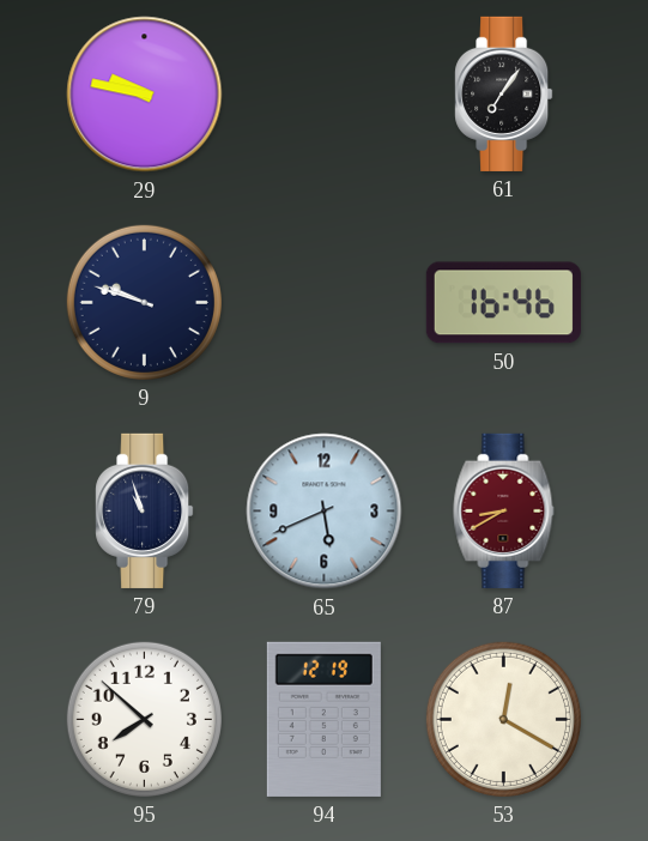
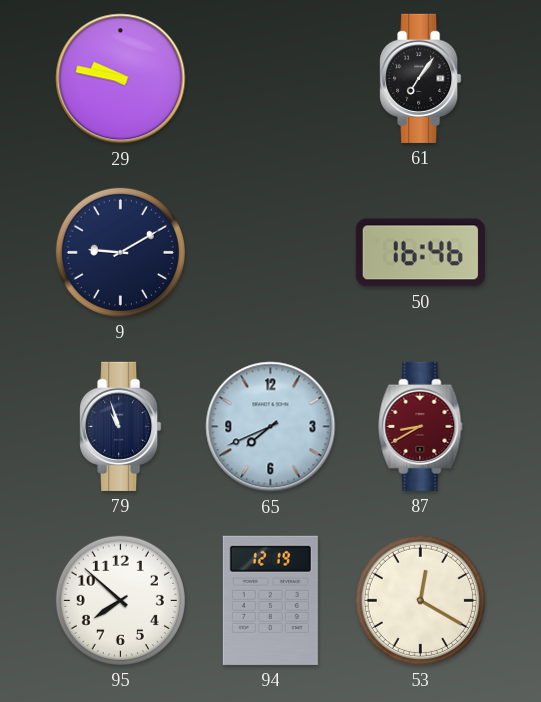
9: 9:48 -> 9:10 (120, 252)
65: 5:41 -> 7:41 (271, 427)
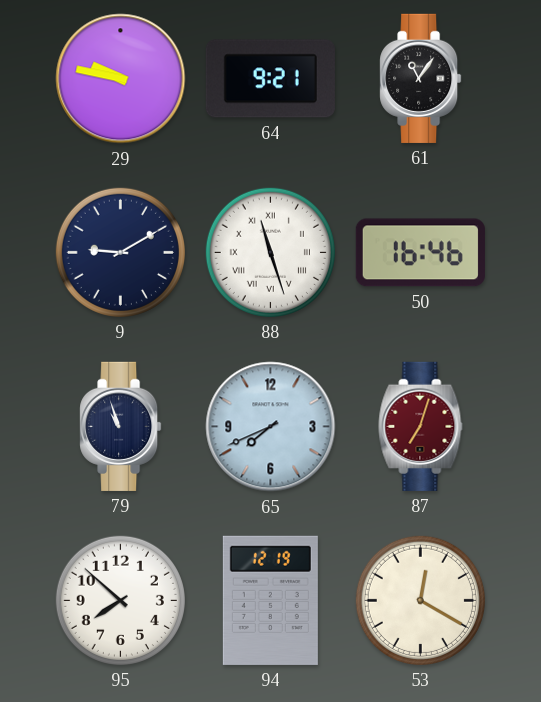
64: none -> 9:21 (270, 79)
61: 7:06 -> 11:06 (421, 78)
88: none -> 11:27 (270, 252)
87: 8:40 -> 7:03 (421, 426)
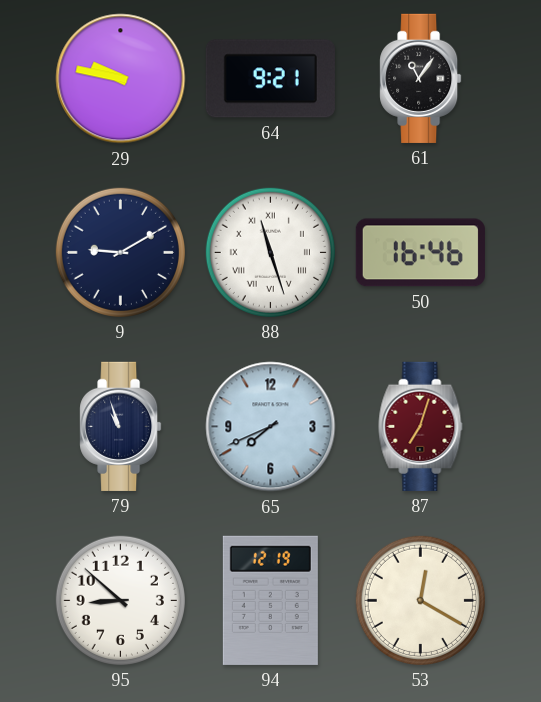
95: 7:52 -> 8:52 (120, 600)
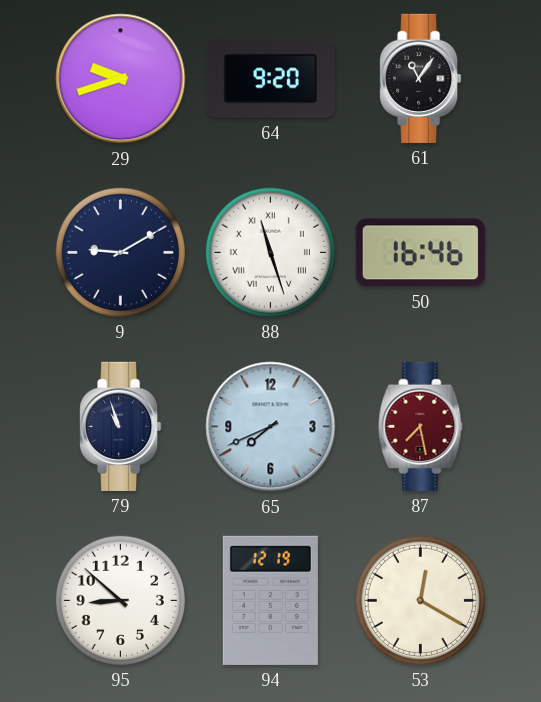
29: 9:47 -> 9:42 (121, 79)
64: 9:21 -> 9:20 (270, 79)
87: 7:03 -> 7:28 (421, 426)
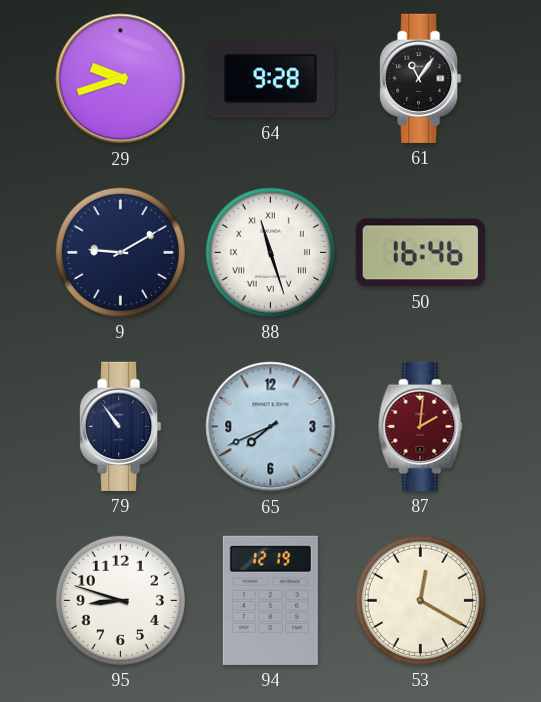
64: 9:20 -> 9:28 (270, 79)
79: 10:57 -> 10:54 (121, 426)
87: 7:28 -> 2:01 (421, 426)
95: 8:52 -> 8:48 (120, 600)
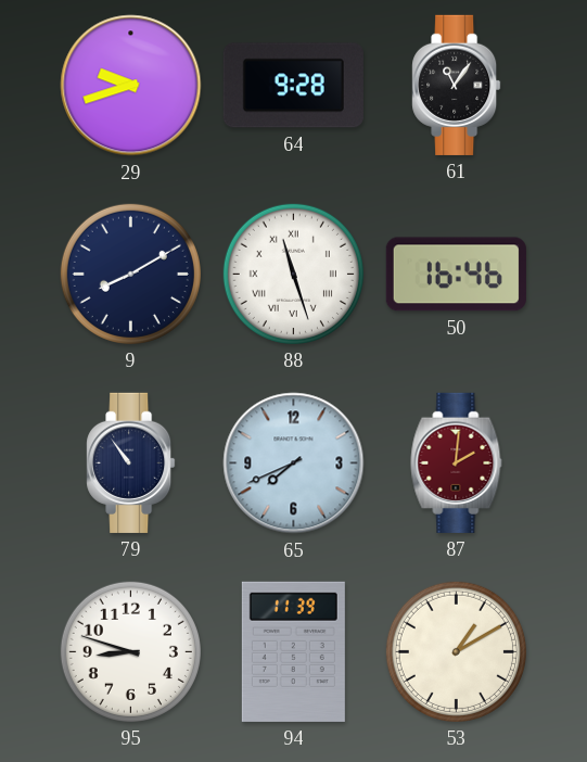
9: 9:10 -> 8:10 (130, 274)
94: 12:19 -> 11:39 (293, 651)
53: 12:20 -> 1:10 (456, 651)
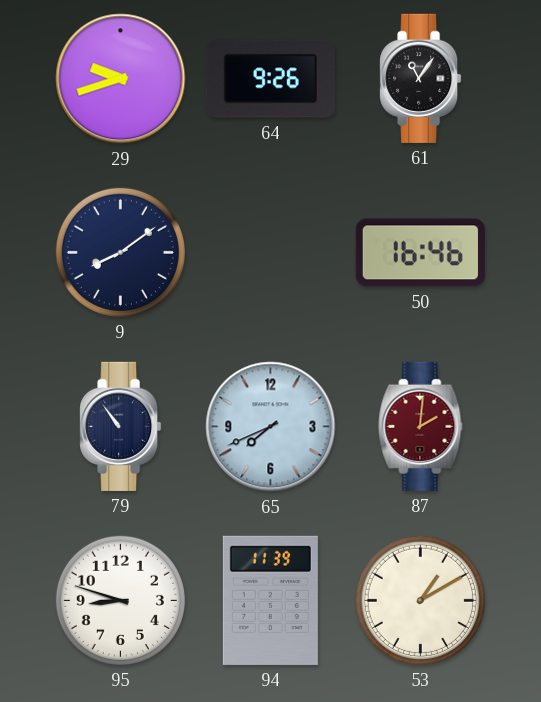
64: 9:28 -> 9:26 (270, 79)
9: 8:10 -> 8:09 (120, 252)
88: 11:27 -> none (293, 274)
